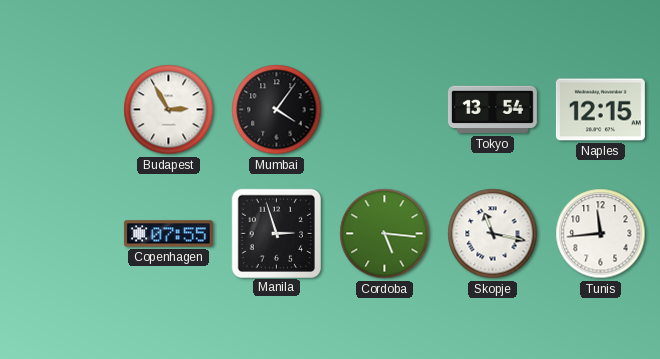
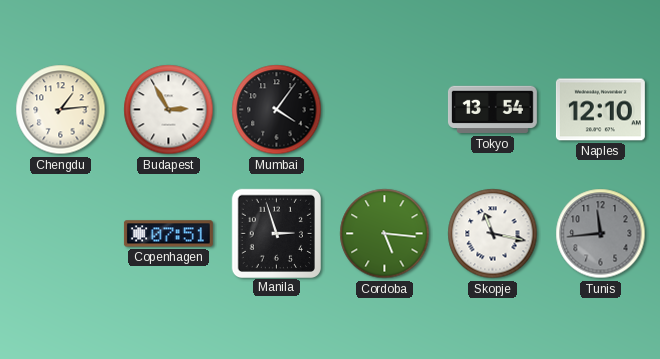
Chengdu: none -> 1:14 (61, 110)
Naples: 12:15 -> 12:10 (600, 110)
Copenhagen: 07:55 -> 07:51 (168, 234)
Tunis dial: white -> grey (601, 234)
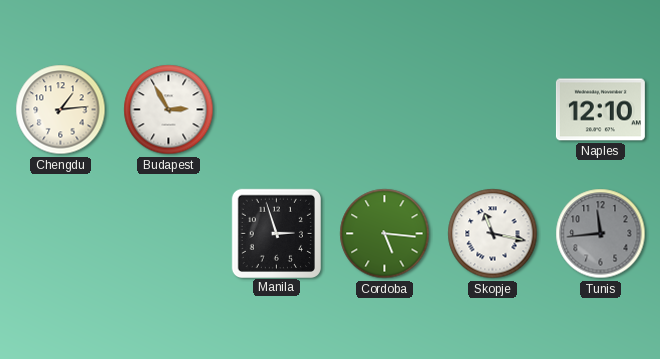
Mumbai: 4:06 -> none (277, 110)
Tokyo: 13:54 -> none (492, 110)
Copenhagen: 07:51 -> none (168, 234)
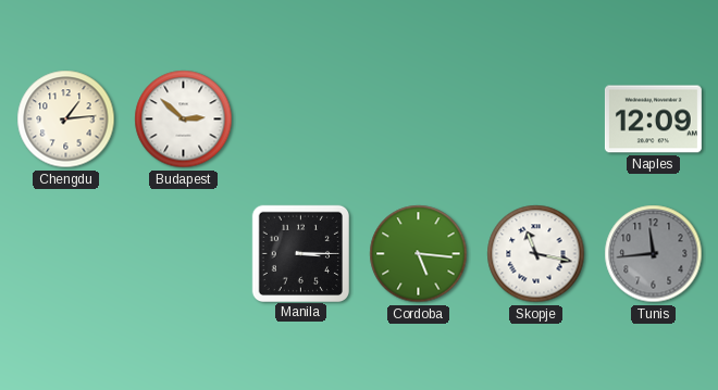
Budapest: 2:55 -> 2:52 (184, 119)
Naples: 12:10 -> 12:09 (653, 119)
Manila: 2:57 -> 3:15 (300, 253)
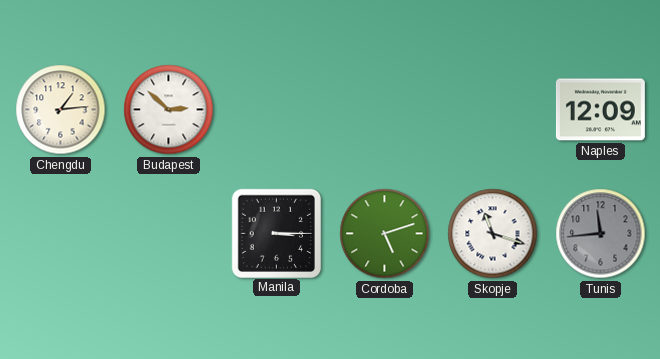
Cordoba: 5:16 -> 5:12 (385, 234)
Skopje: 11:17 -> 11:18 (493, 234)
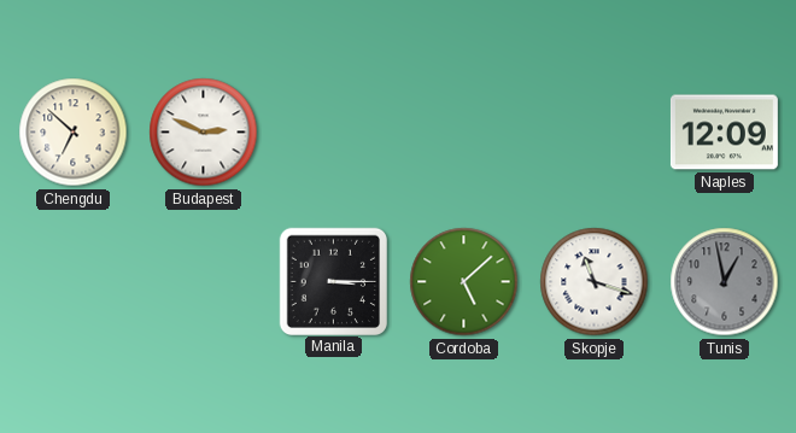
Chengdu: 1:14 -> 6:52 (74, 133)
Budapest: 2:52 -> 2:49 (204, 133)
Cordoba: 5:12 -> 5:08 (464, 282)
Tunis: 11:44 -> 12:58 (725, 282)
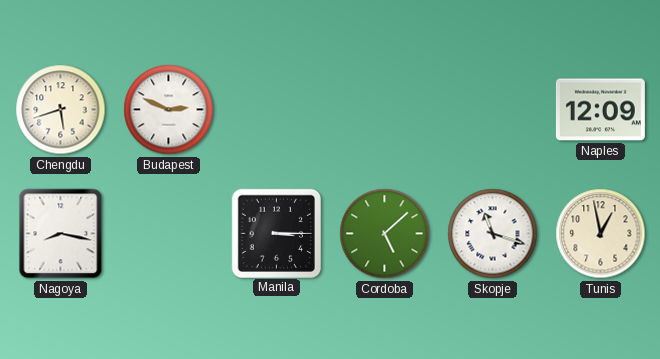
Chengdu: 6:52 -> 5:42 (61, 110)
Nagoya: none -> 8:17 (61, 234)
Tunis dial: grey -> cream (601, 234)
